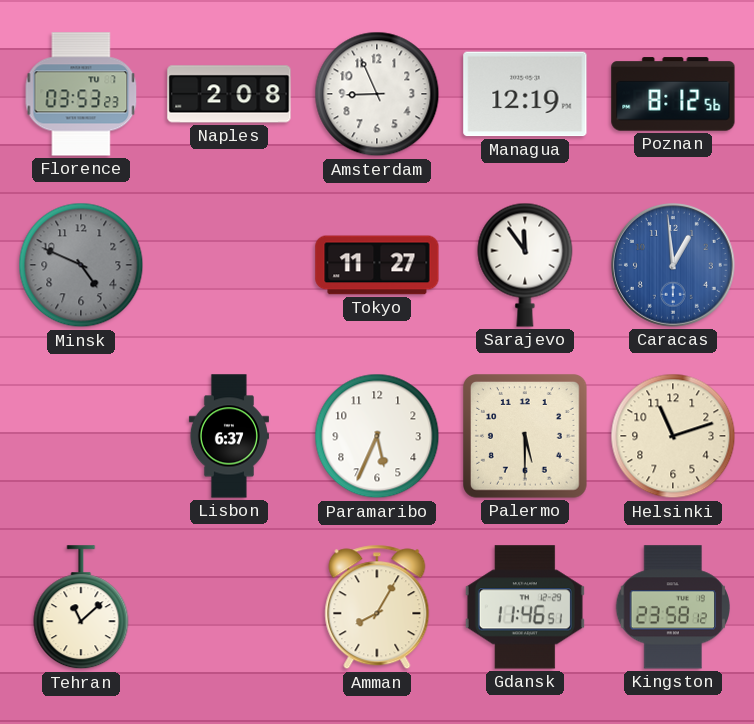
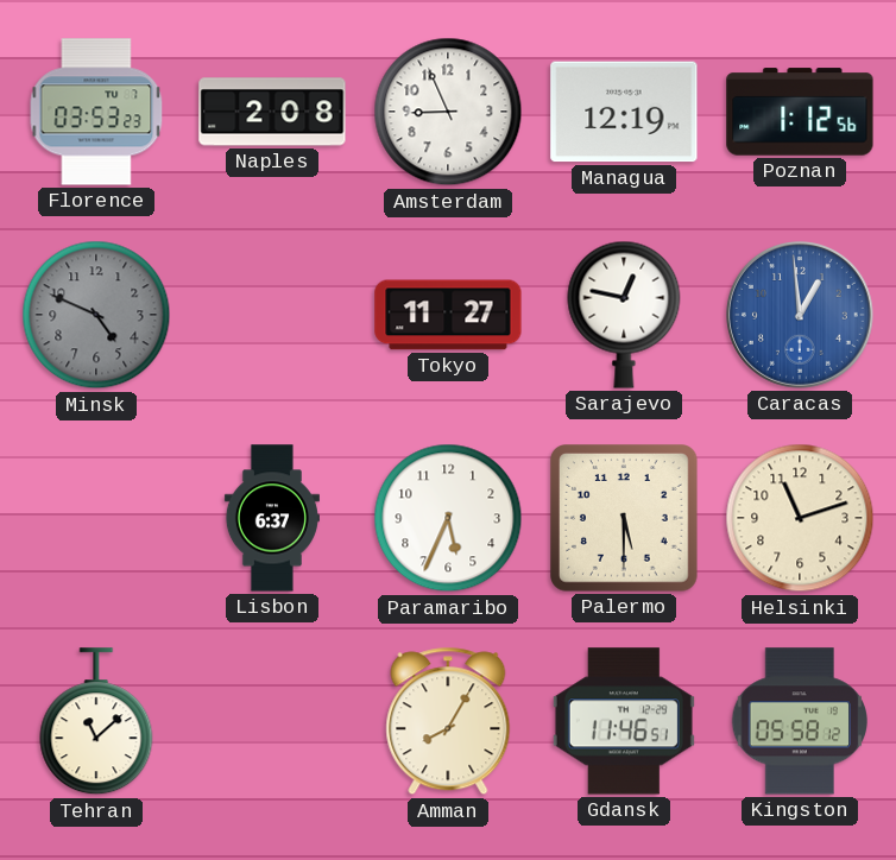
Poznan: 8:12 -> 1:12 (800, 112)
Sarajevo: 11:54 -> 12:47 (624, 315)
Kingston: 23:58 -> 05:58 (800, 721)
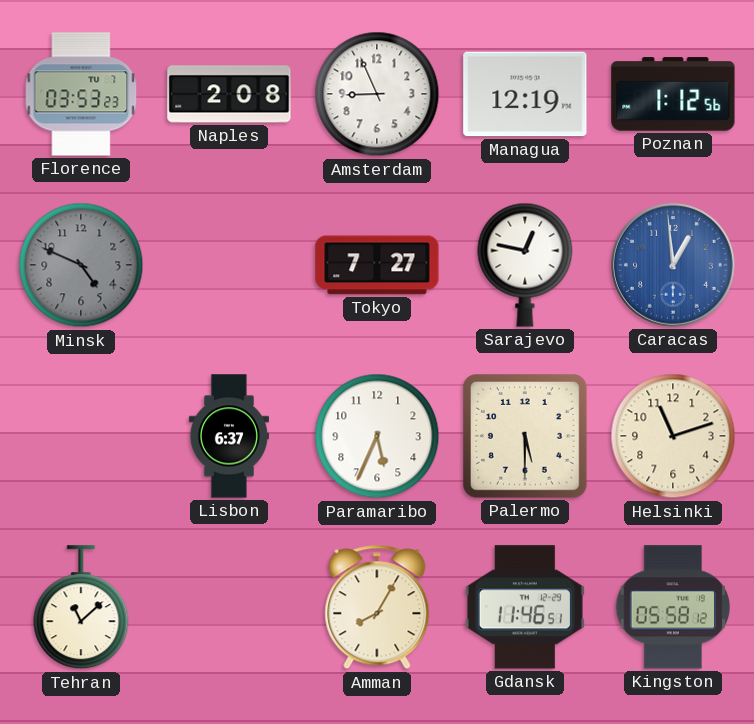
Tokyo: 11:27 -> 7:27 (377, 265)
